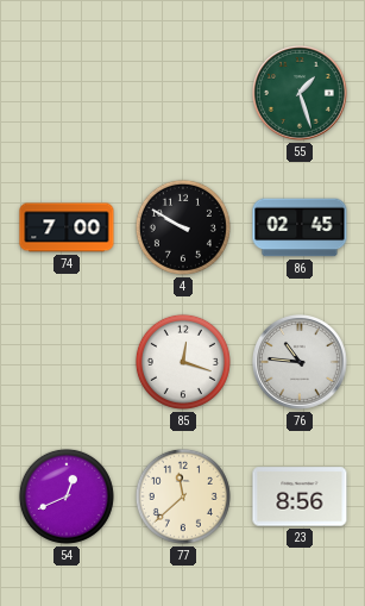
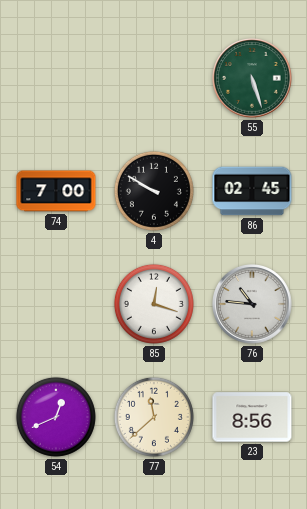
55: 1:27 -> 5:27 (252, 78)
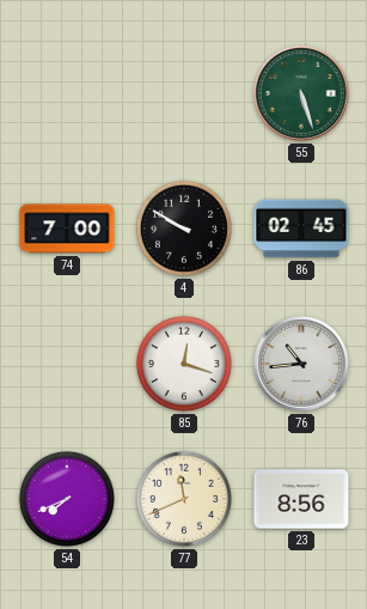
76: 10:46 -> 10:44 (301, 364)
54: 12:41 -> 7:41 (67, 499)
77: 11:38 -> 11:41 (184, 499)
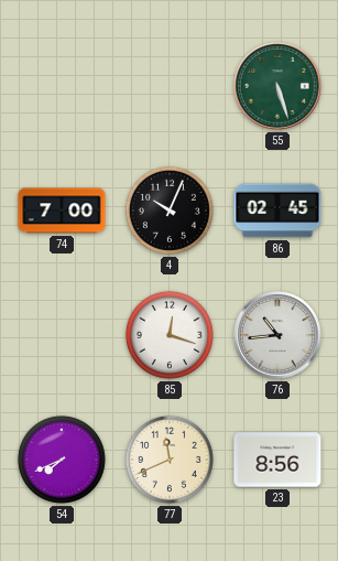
4: 9:50 -> 10:04 (170, 211)
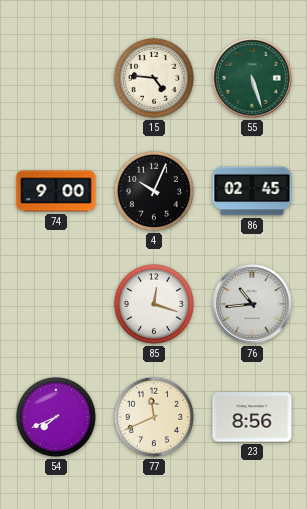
15: none -> 4:46 (154, 78)
74: 7:00 -> 9:00 (56, 191)
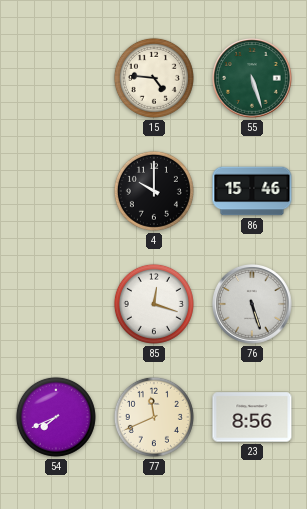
74: 9:00 -> none (56, 191)
4: 10:04 -> 10:00 (154, 191)
86: 02:45 -> 15:46 (252, 191)
76: 10:44 -> 5:27 (252, 304)
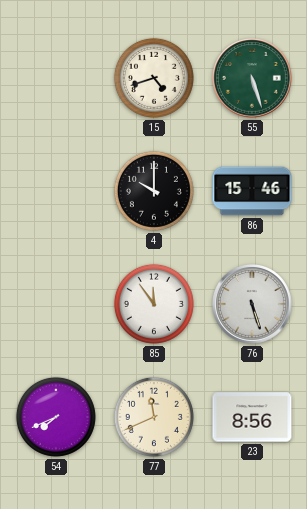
15: 4:46 -> 4:42 (154, 78)
85: 12:18 -> 11:54 (154, 304)
